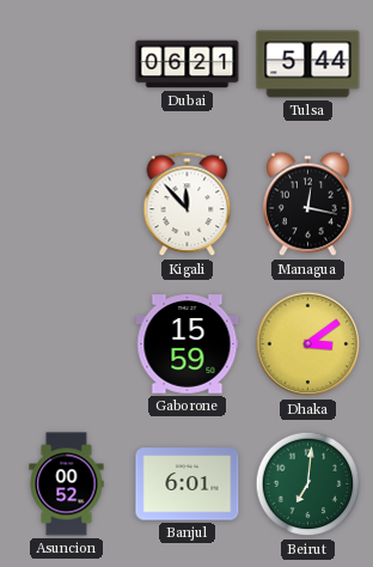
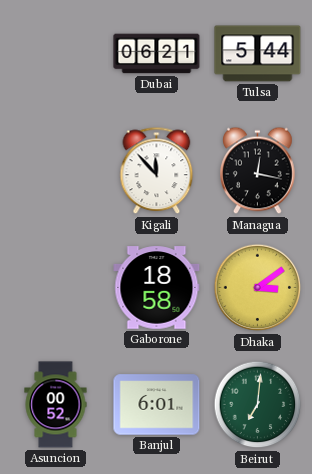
Gaborone: 15:59 -> 18:58 (157, 288)
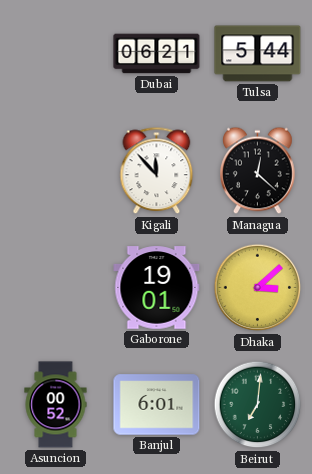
Managua: 12:17 -> 12:22 (258, 171)
Gaborone: 18:58 -> 19:01 (157, 288)
Dhaka: 3:09 -> 3:08 (258, 288)
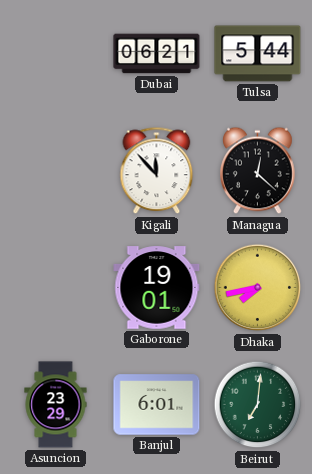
Dhaka: 3:08 -> 7:43 (258, 288)
Asuncion: 00:52 -> 23:29 (56, 405)
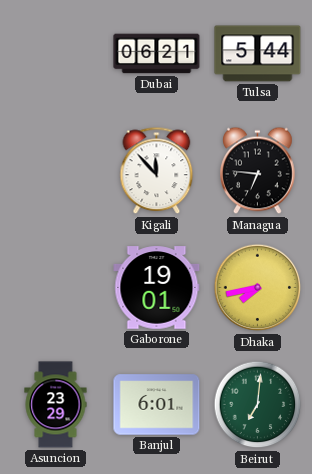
Managua: 12:22 -> 6:46 (258, 171)
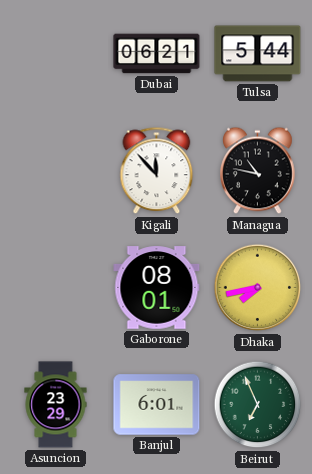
Managua: 6:46 -> 10:47 (258, 171)
Gaborone: 19:01 -> 08:01 (157, 288)
Beirut: 7:01 -> 6:56 (258, 405)
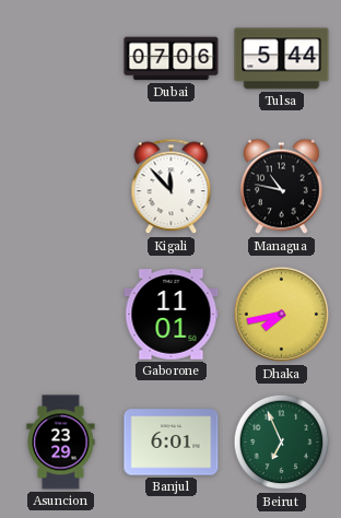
Dubai: 06:21 -> 07:06 (172, 59)
Gaborone: 08:01 -> 11:01 (172, 315)
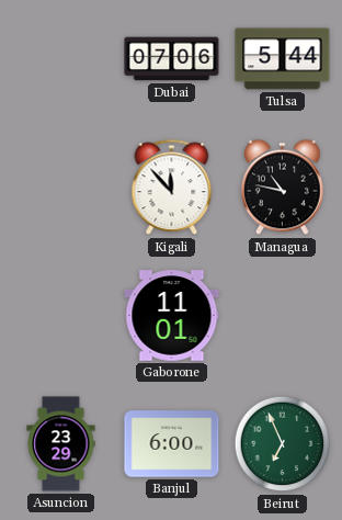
Dhaka: 7:43 -> none (282, 315)
Banjul: 6:01 -> 6:00 (172, 444)
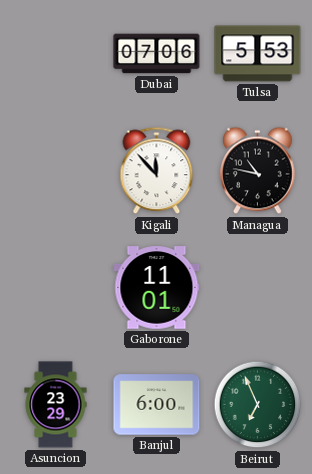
Tulsa: 5:44 -> 5:53 (258, 54)
